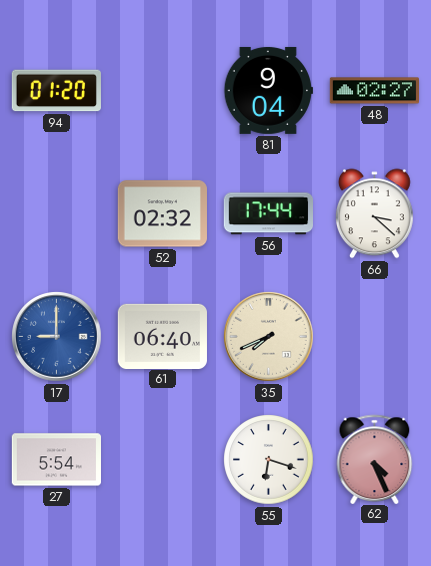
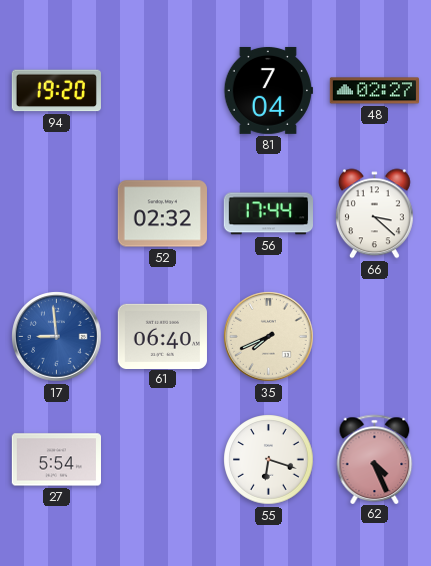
94: 01:20 -> 19:20 (56, 91)
81: 9:04 -> 7:04 (268, 90)
17: 9:00 -> 8:59 (57, 337)
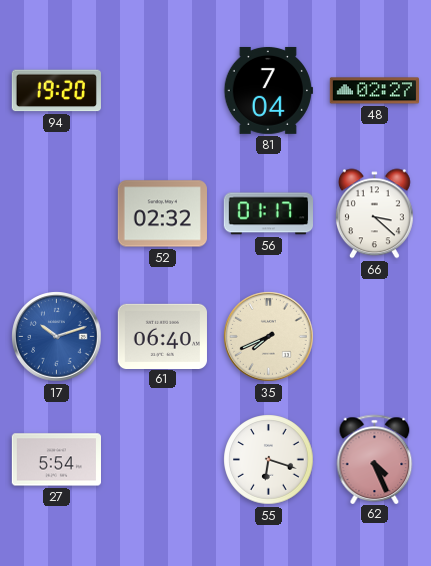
56: 17:44 -> 01:17 (268, 214)
17: 8:59 -> 10:12 (57, 337)
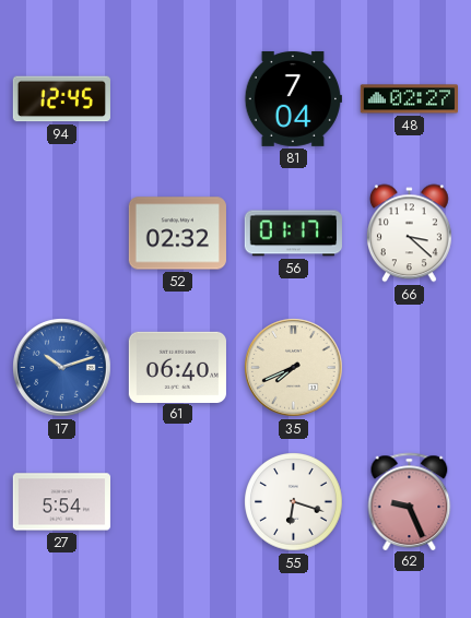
94: 19:20 -> 12:45 (61, 99)
62: 4:26 -> 9:26 (410, 501)
